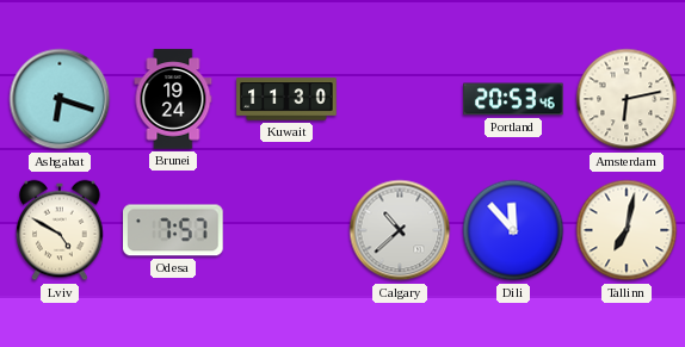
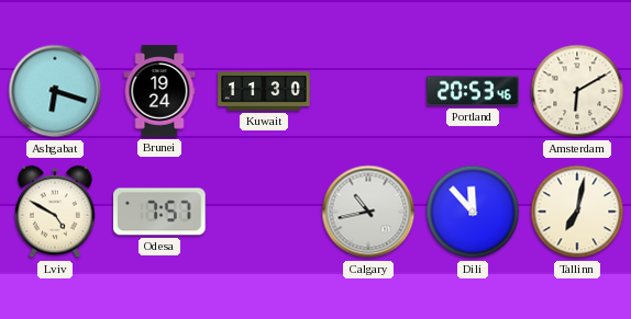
Amsterdam: 6:13 -> 6:10 (577, 91)
Calgary: 10:38 -> 10:43 (368, 212)
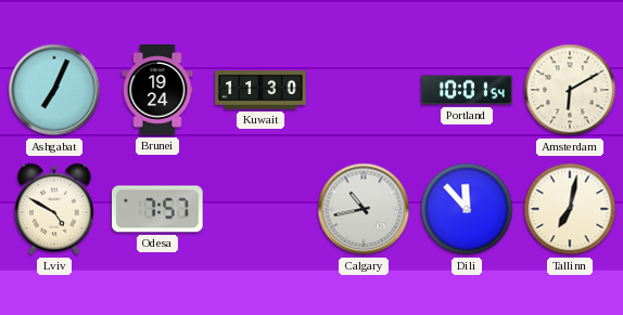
Ashgabat: 6:18 -> 7:04 (54, 90)
Portland: 20:53 -> 10:01 (467, 90)
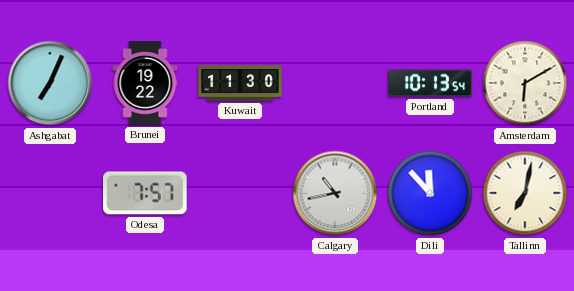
Brunei: 19:24 -> 19:22 (145, 83)
Portland: 10:01 -> 10:13 (430, 83)
Lviv: 4:50 -> none (54, 209)
